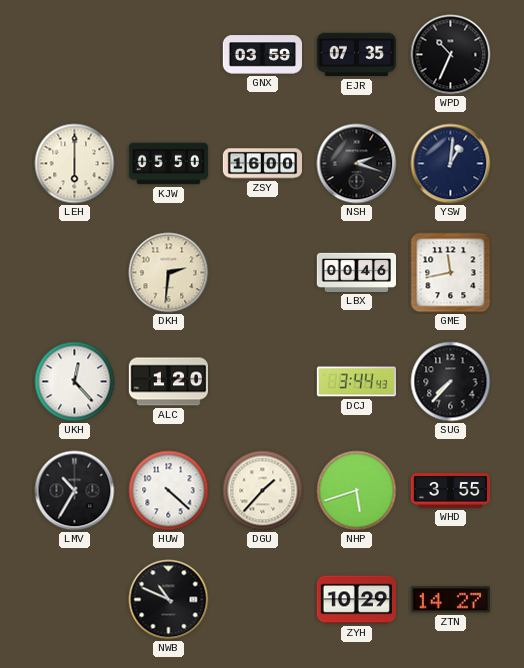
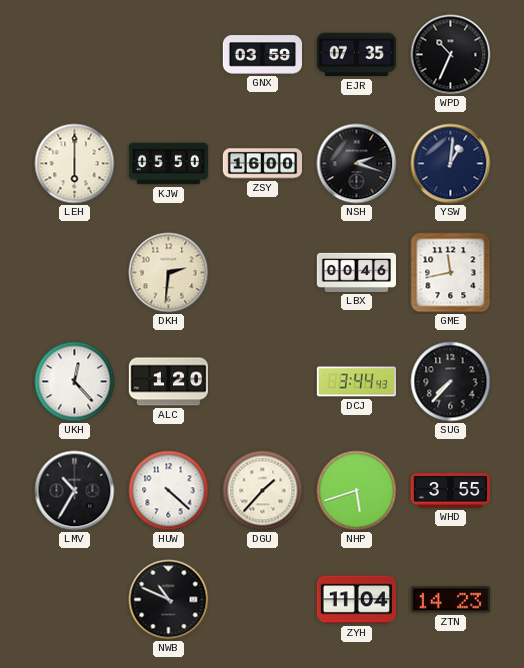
ZYH: 10:29 -> 11:04 (356, 600)
ZTN: 14:27 -> 14:23 (450, 600)
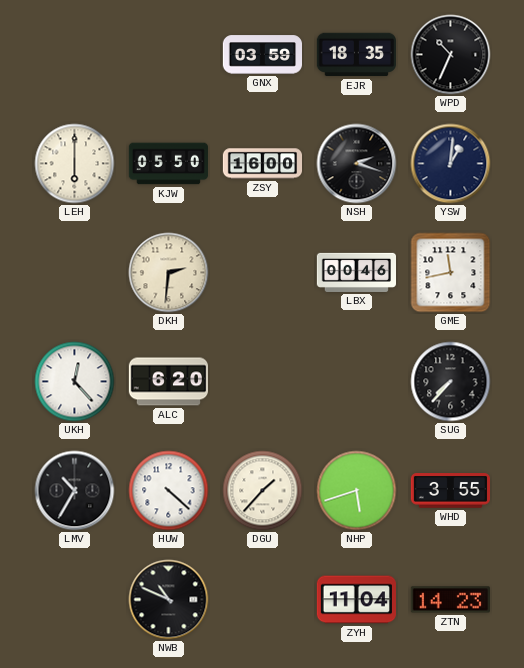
EJR: 07:35 -> 18:35 (356, 55)
ALC: 1:20 -> 6:20 (168, 382)
DCJ: 3:44 -> none (356, 382)
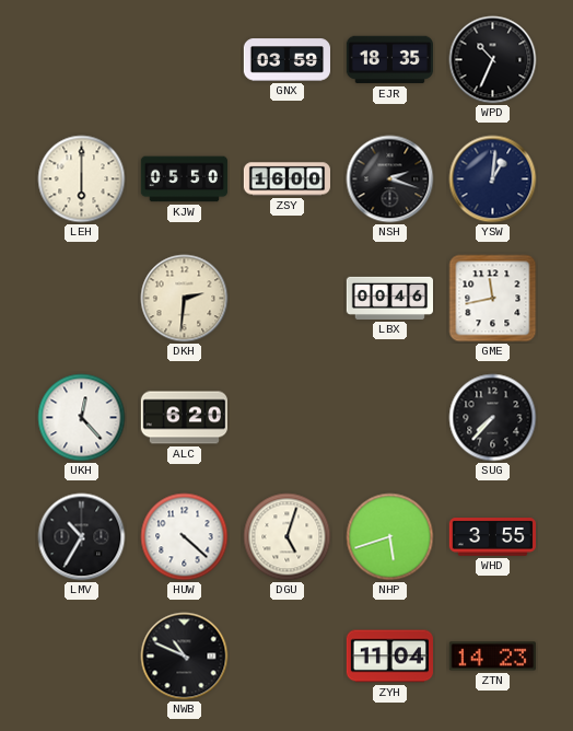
DGU: 1:37 -> 5:03 (288, 537)
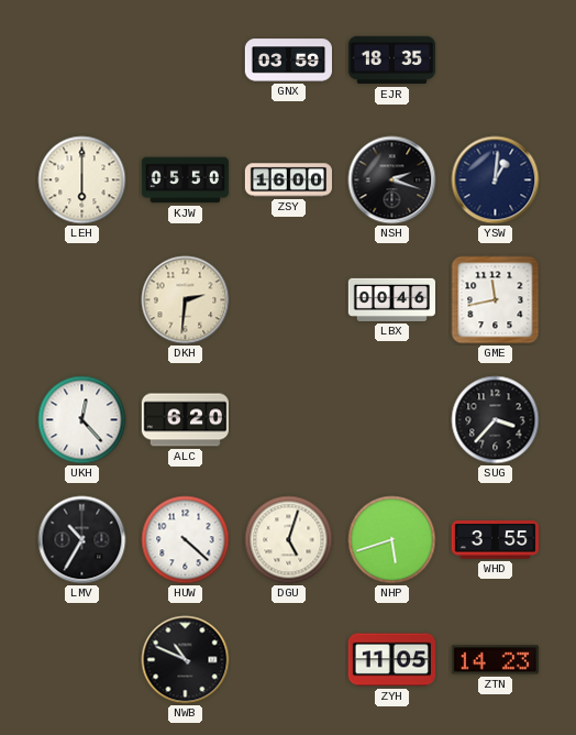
WPD: 10:34 -> none (493, 60)
SUG: 7:37 -> 3:37 (496, 420)
ZYH: 11:04 -> 11:05 (391, 660)
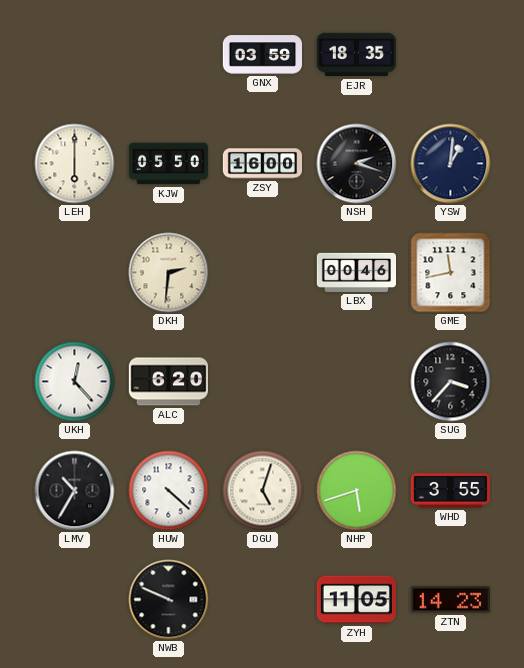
NWB: 10:49 -> 9:49 (169, 600)
